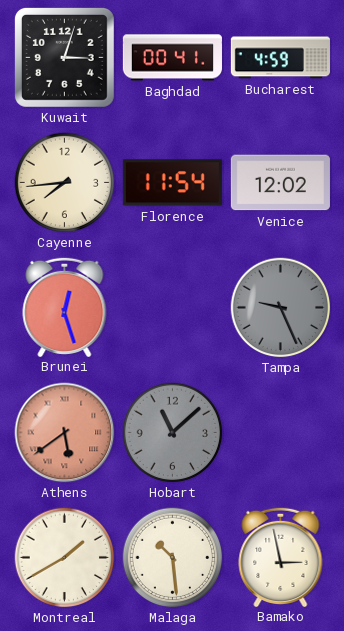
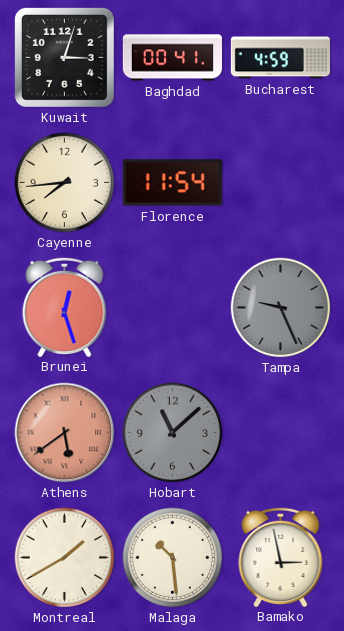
Venice: 12:02 -> none (280, 183)
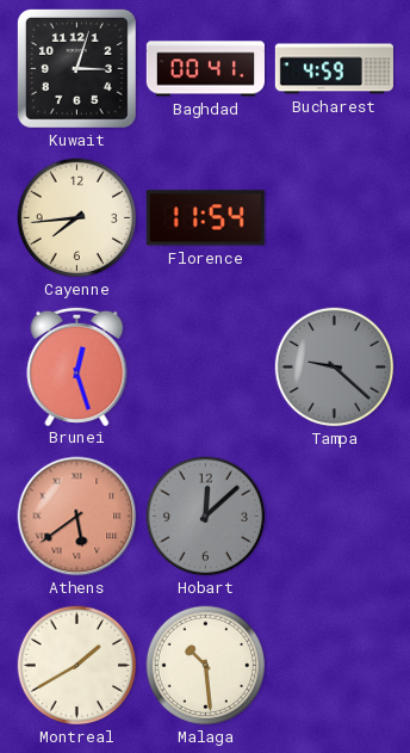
Tampa: 9:26 -> 9:22 (335, 368)
Hobart: 11:08 -> 12:08 (206, 517)
Bamako: 2:58 -> none (281, 556)
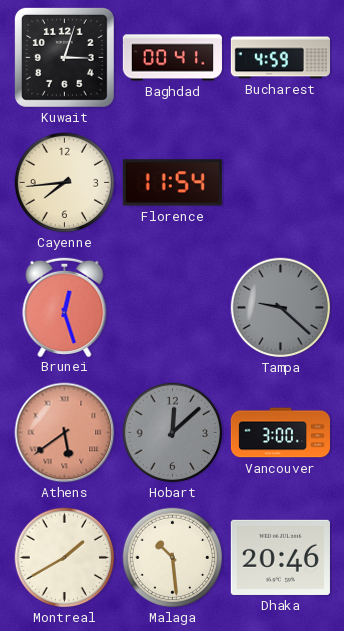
Vancouver: none -> 3:00 (280, 433)
Dhaka: none -> 20:46 (280, 557)
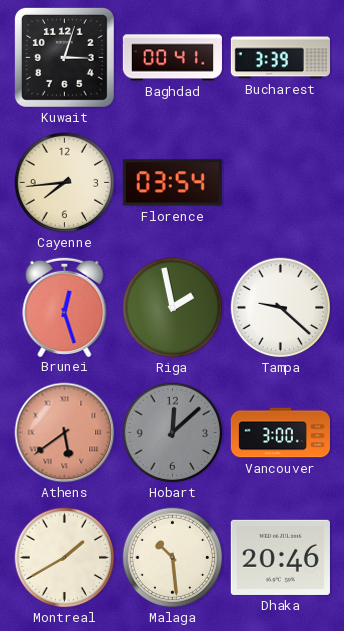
Bucharest: 4:59 -> 3:39 (280, 58)
Florence: 11:54 -> 03:54 (172, 183)
Riga: none -> 1:58 (173, 308)
Tampa dial: grey -> white (281, 308)
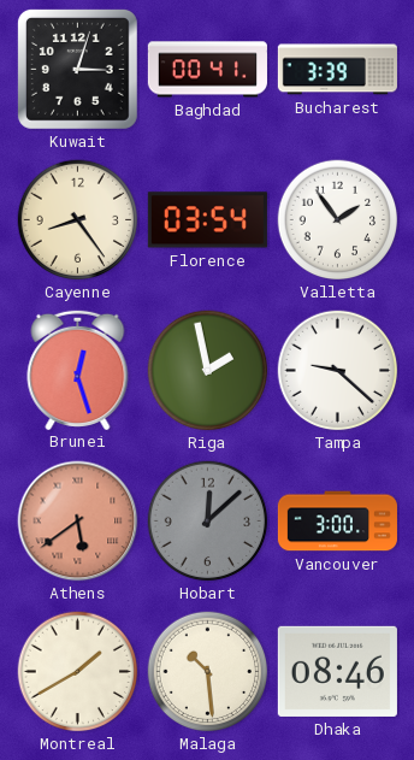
Cayenne: 7:44 -> 8:24 (78, 220)
Valletta: none -> 1:54 (338, 220)
Dhaka: 20:46 -> 08:46 (337, 671)
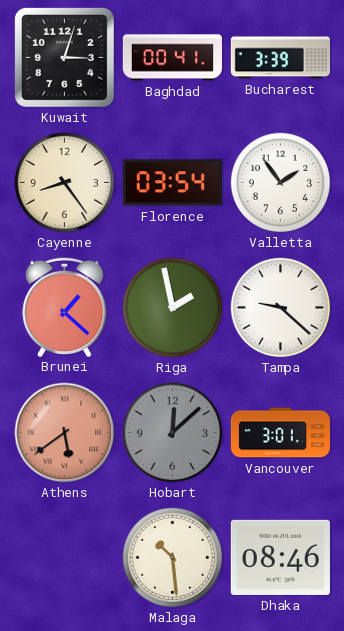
Brunei: 12:27 -> 1:22 (65, 306)
Vancouver: 3:00 -> 3:01 (280, 433)
Montreal: 1:40 -> none (78, 672)
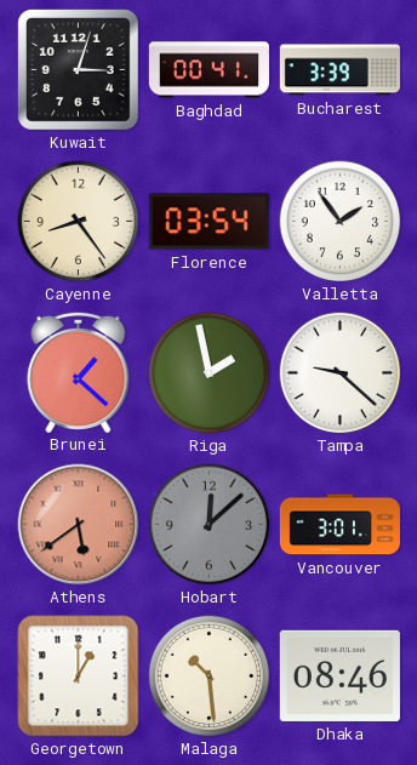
Georgetown: none -> 1:00 (79, 676)
